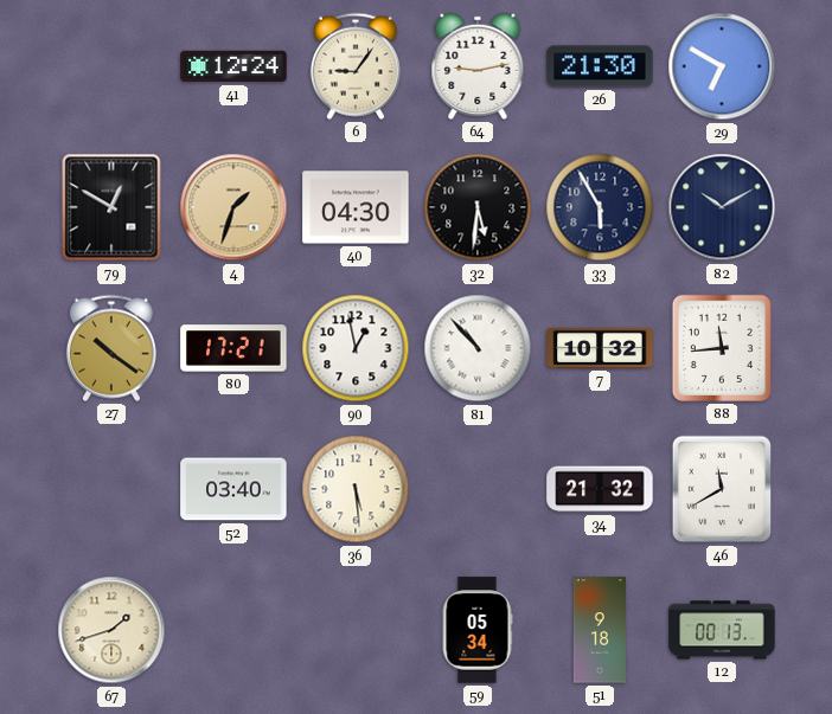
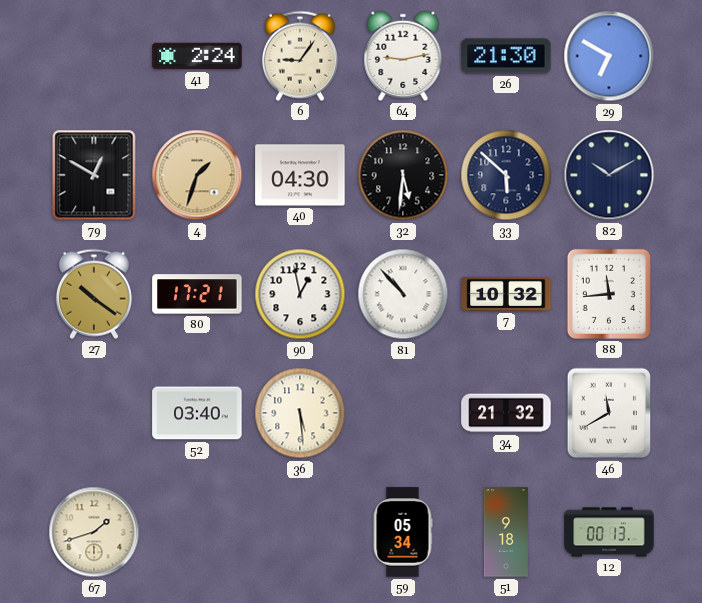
41: 12:24 -> 2:24 (197, 56)
33: 5:55 -> 5:52 (506, 175)
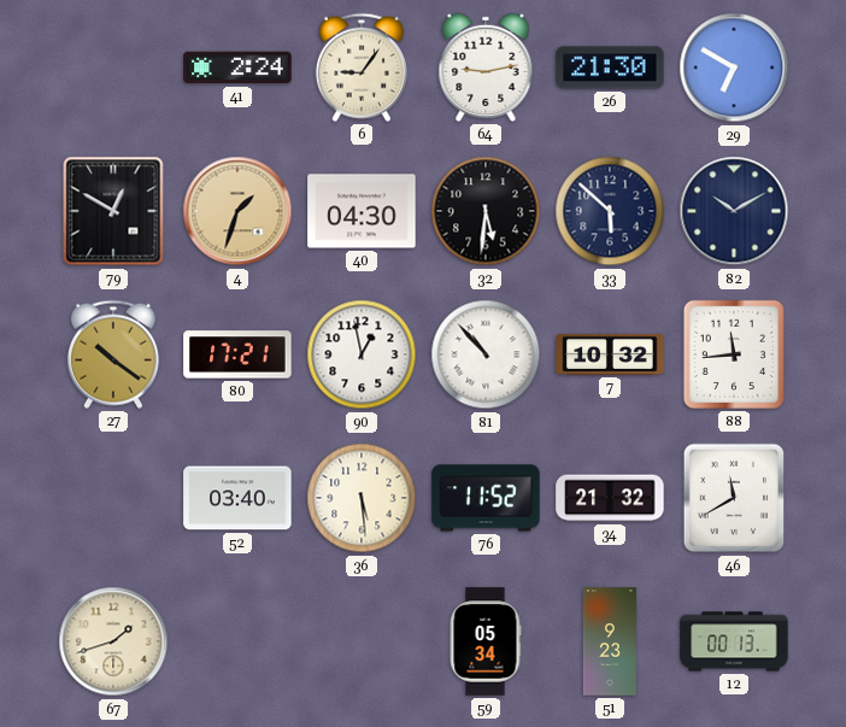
76: none -> 11:52 (486, 498)
51: 9:18 -> 9:23 (610, 641)
